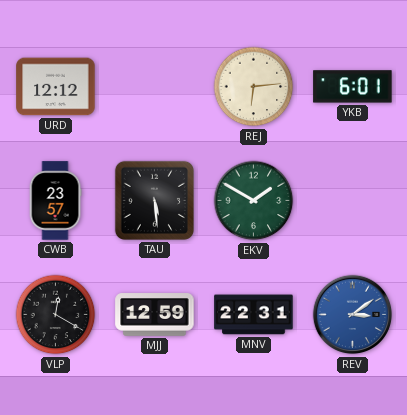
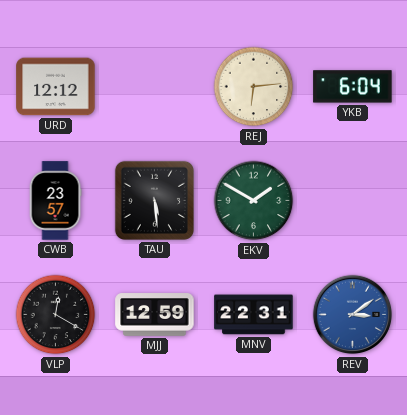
YKB: 6:01 -> 6:04 (353, 87)
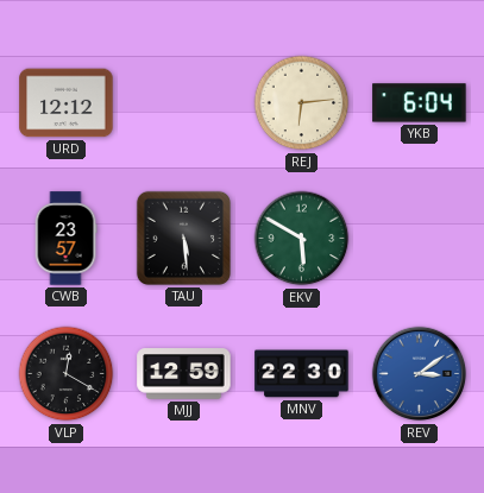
EKV: 1:50 -> 5:50 (302, 239)
MNV: 22:31 -> 22:30 (302, 374)
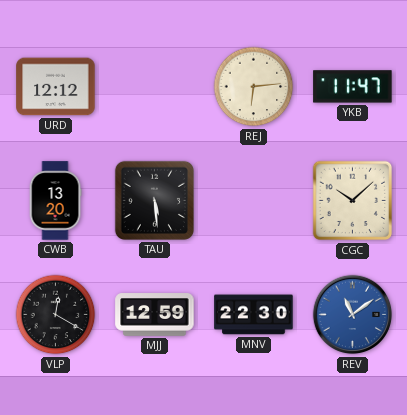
YKB: 6:04 -> 11:47 (353, 87)
CWB: 23:57 -> 13:20 (55, 201)
EKV: 5:50 -> none (302, 239)
CGC: none -> 10:08 (353, 201)
REV: 3:09 -> 11:09 (353, 315)
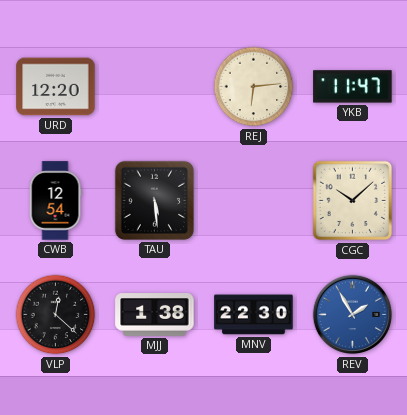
URD: 12:12 -> 12:20 (56, 87)
CWB: 13:20 -> 12:54 (55, 201)
VLP: 12:20 -> 12:22 (56, 315)
MJJ: 12:59 -> 1:38 (155, 315)
REV: 11:09 -> 1:55 (353, 315)
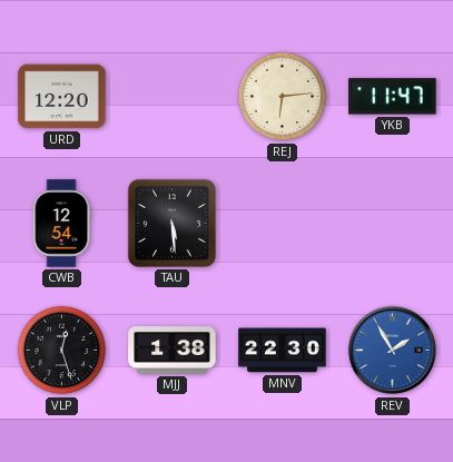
CGC: 10:08 -> none (353, 201)
VLP: 12:22 -> 12:27 (62, 351)
